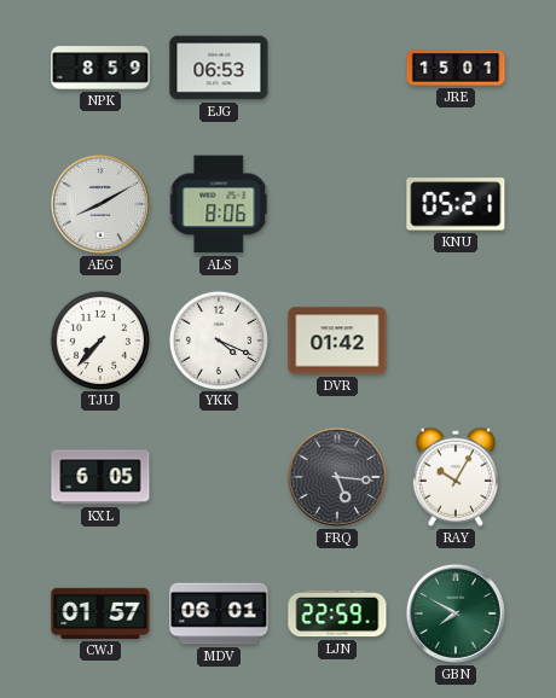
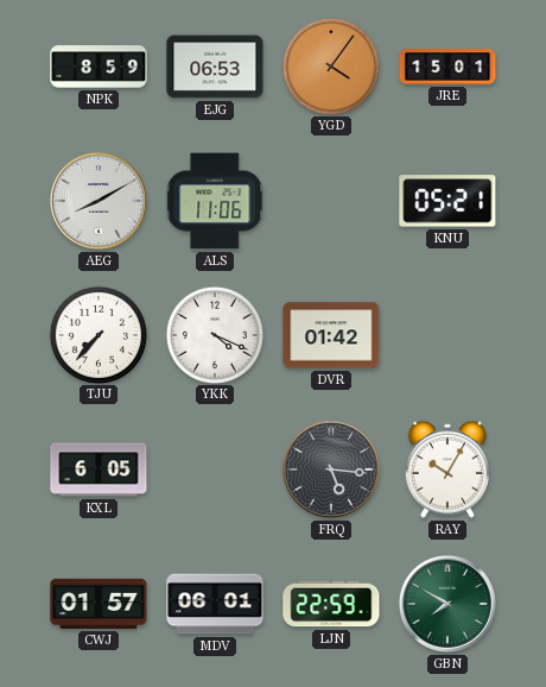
YGD: none -> 4:06 (330, 65)
ALS: 8:06 -> 11:06 (215, 201)
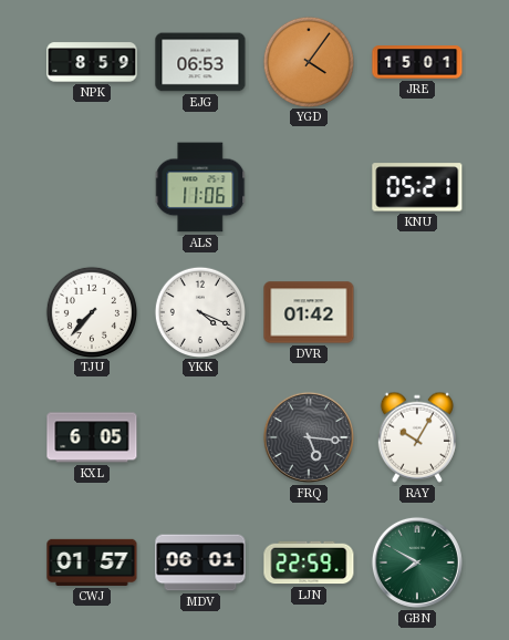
AEG: 8:10 -> none (99, 201)
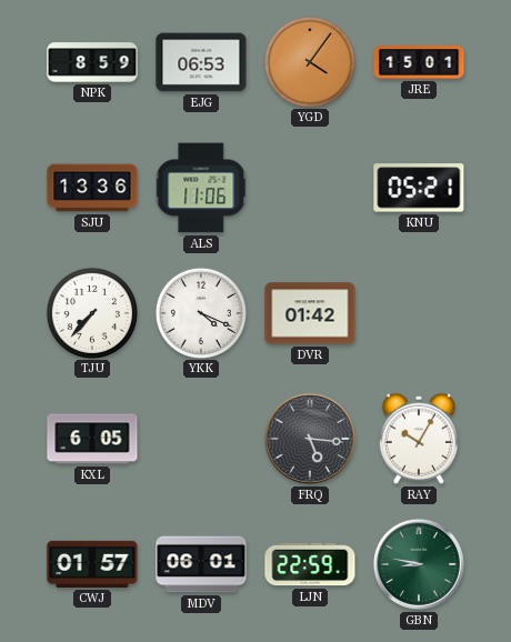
SJU: none -> 13:36 (92, 188)
GBN: 7:50 -> 8:47 (419, 564)
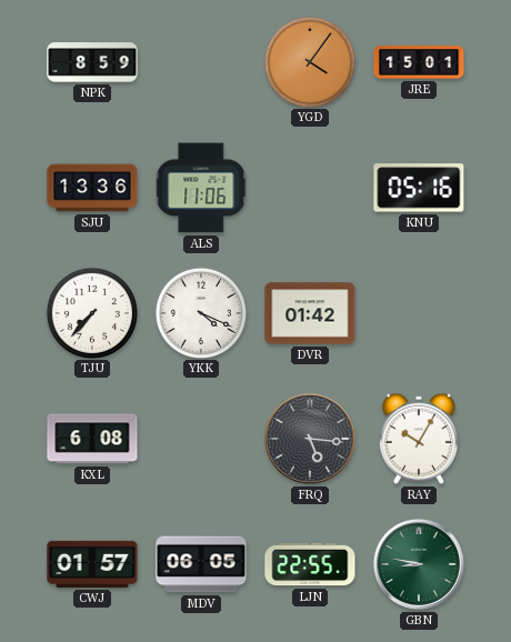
EJG: 06:53 -> none (201, 62)
KNU: 05:21 -> 05:16 (419, 188)
KXL: 6:05 -> 6:08 (92, 439)
MDV: 06:01 -> 06:05 (201, 564)
LJN: 22:59 -> 22:55 (310, 564)
